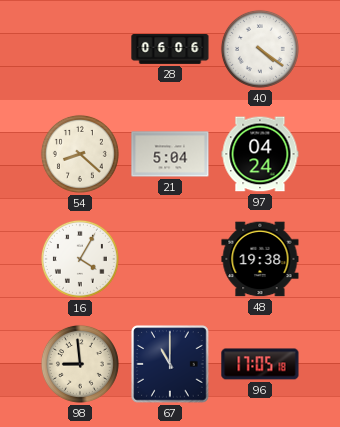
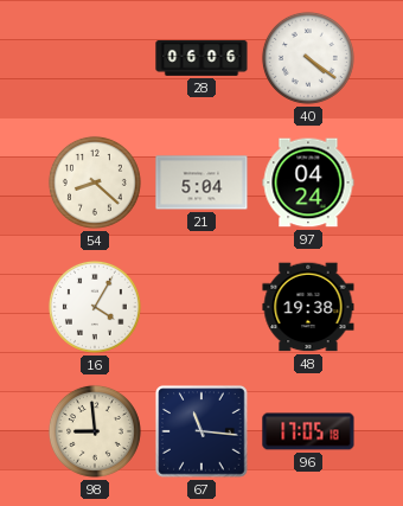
67: 11:00 -> 11:16 (201, 431)
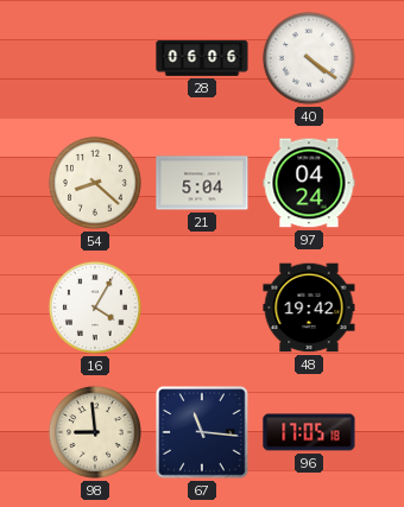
48: 19:38 -> 19:42 (309, 308)
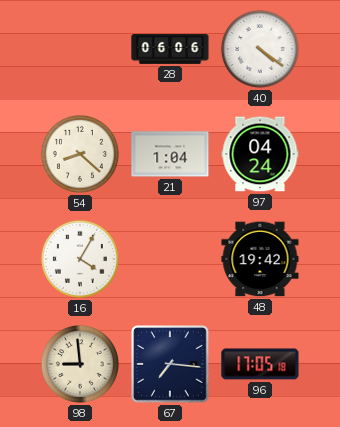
21: 5:04 -> 1:04 (170, 154)
67: 11:16 -> 7:16 (170, 364)
